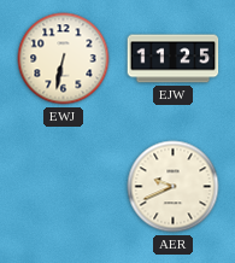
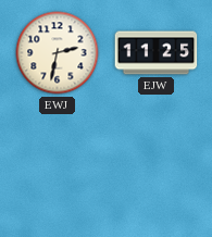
EWJ: 6:32 -> 2:32 (58, 53)
AER: 9:41 -> none (174, 187)
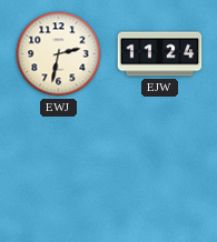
EJW: 11:25 -> 11:24 (160, 54)
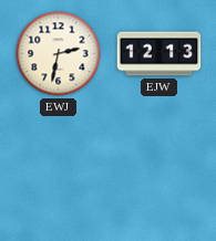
EJW: 11:24 -> 12:13 (160, 54)
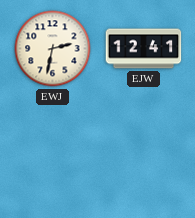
EJW: 12:13 -> 12:41 (144, 49)
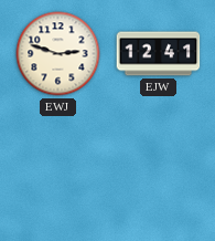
EWJ: 2:32 -> 2:48 (58, 54)
